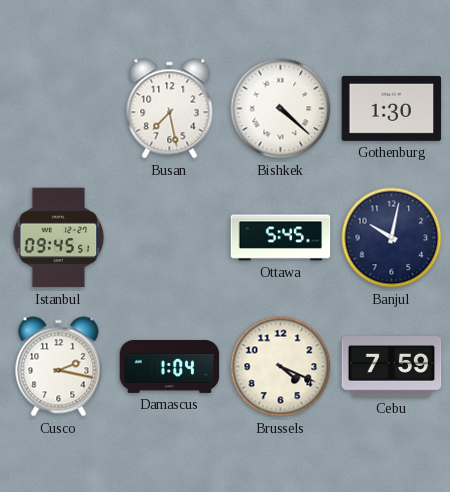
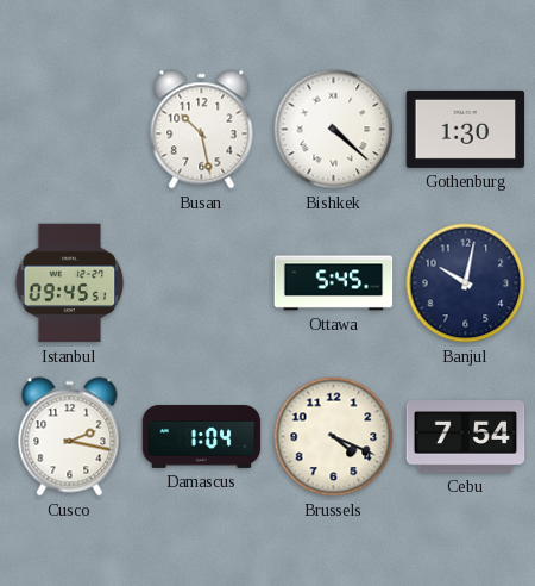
Busan: 7:28 -> 10:28 (202, 130)
Cebu: 7:59 -> 7:54 (466, 437)
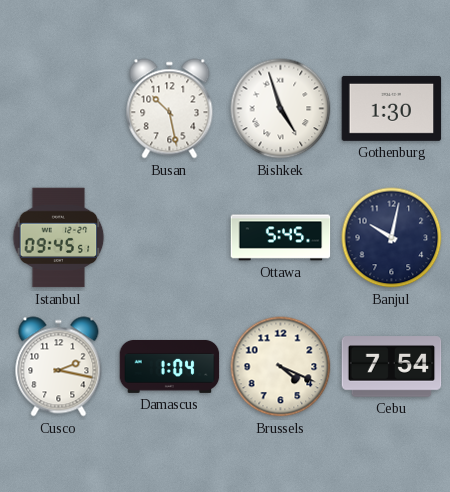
Bishkek: 4:22 -> 4:57 (281, 109)
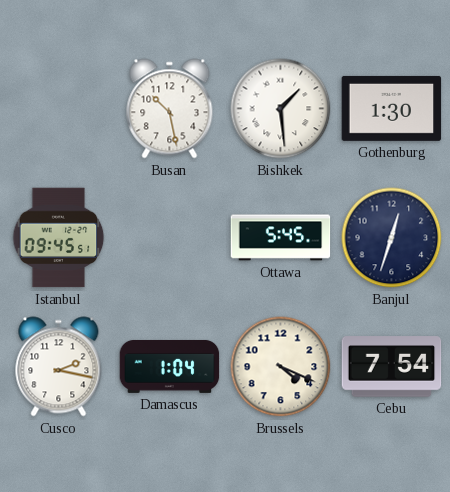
Bishkek: 4:57 -> 1:29 (281, 109)
Banjul: 10:02 -> 12:33 (392, 238)
